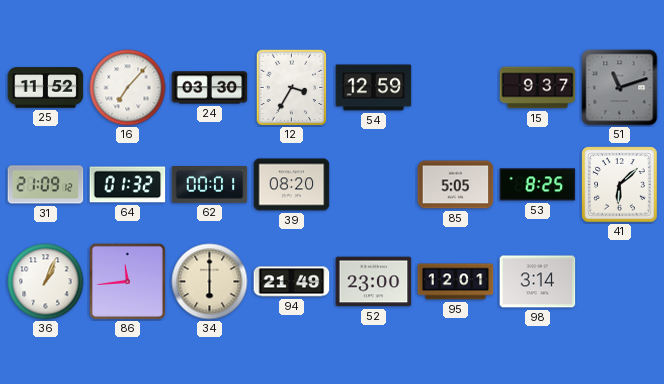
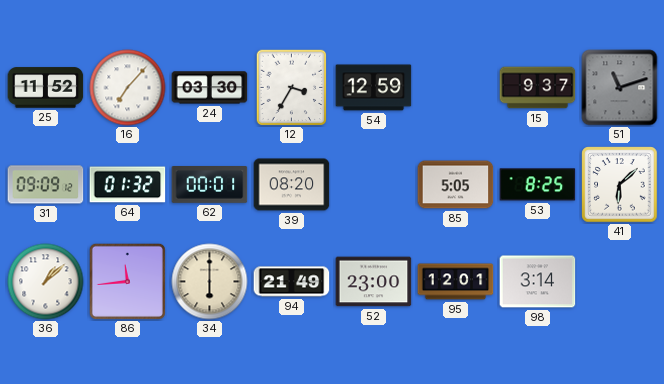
31: 21:09 -> 09:09 (46, 185)
36: 1:04 -> 1:08 (46, 282)
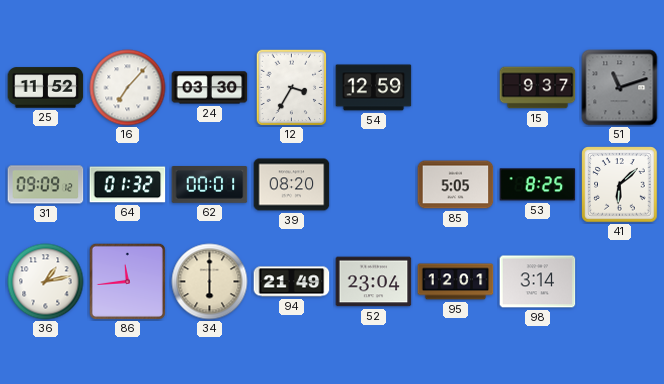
36: 1:08 -> 1:13 (46, 282)
52: 23:00 -> 23:04 (374, 282)
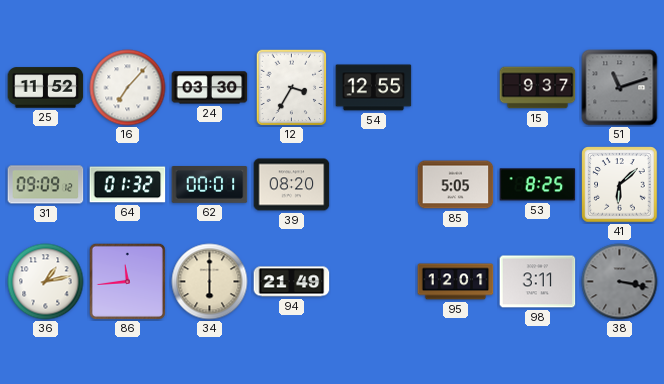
54: 12:59 -> 12:55 (374, 88)
52: 23:04 -> none (374, 282)
98: 3:14 -> 3:11 (538, 282)
38: none -> 3:17 (620, 282)
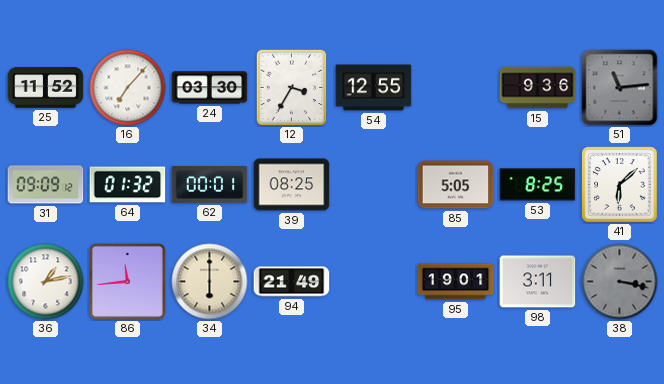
15: 9:37 -> 9:36 (538, 88)
51: 11:12 -> 11:14 (620, 88)
39: 08:20 -> 08:25 (292, 185)
95: 12:01 -> 19:01 (456, 282)
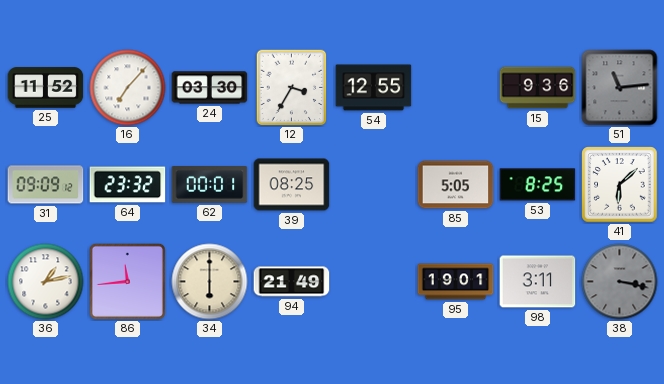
64: 01:32 -> 23:32 (128, 185)
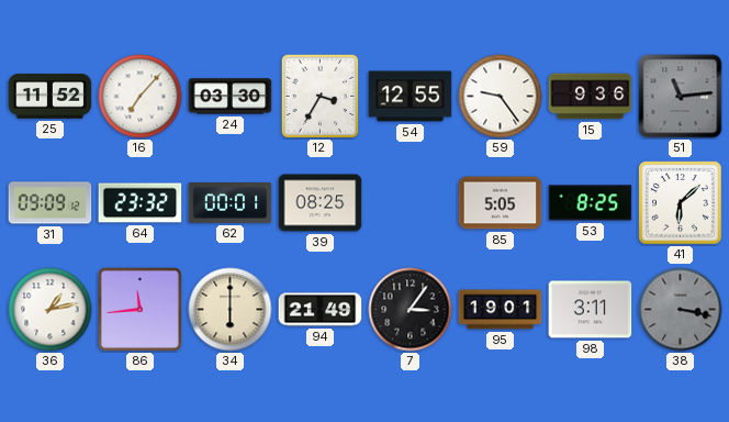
59: none -> 9:24 (501, 97)
7: none -> 3:06 (411, 310)
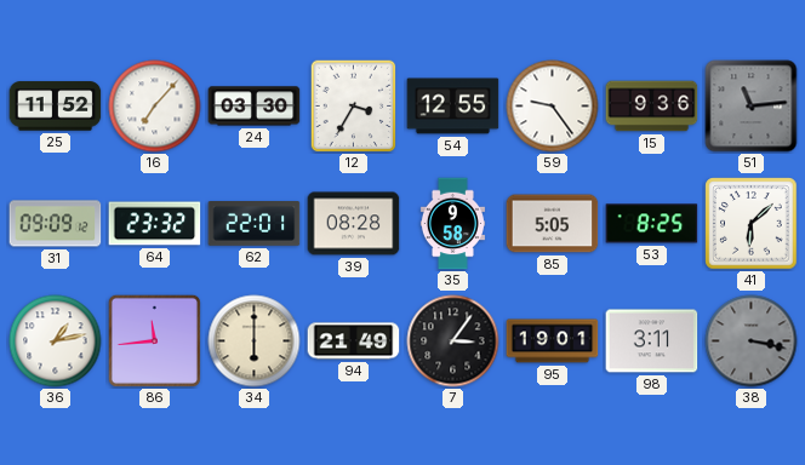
62: 00:01 -> 22:01 (255, 224)
39: 08:25 -> 08:28 (354, 224)
35: none -> 9:58 (452, 224)
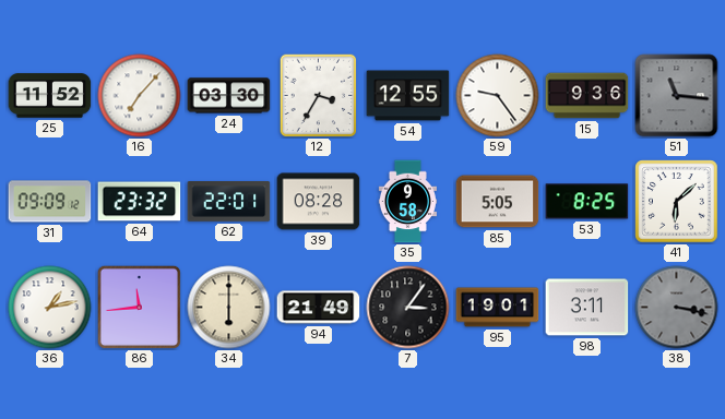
51: 11:14 -> 11:16 (677, 96)
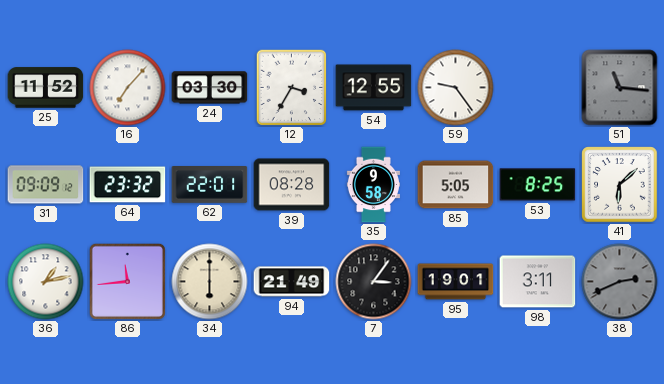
15: 9:36 -> none (587, 96)
38: 3:17 -> 2:41 (620, 282)
